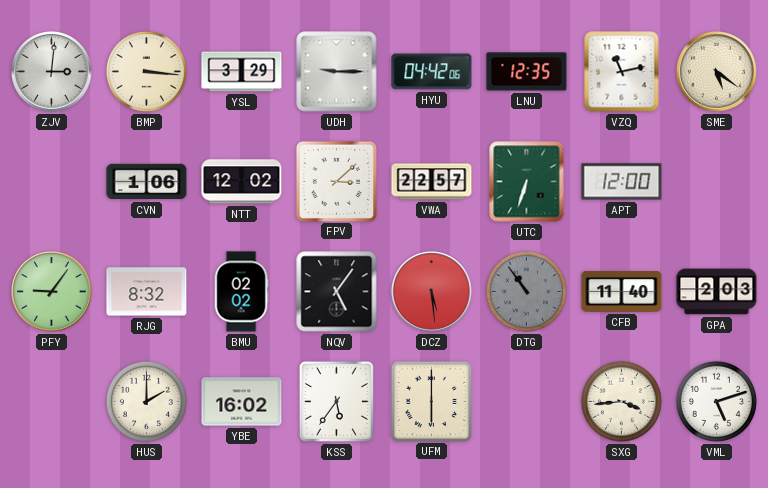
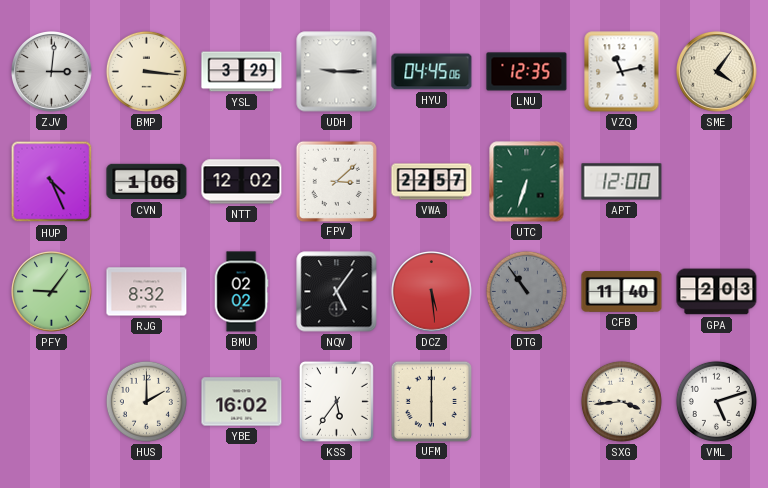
HYU: 04:42 -> 04:45 (432, 72)
SME: 5:21 -> 4:06 (717, 72)
HUP: none -> 4:26 (52, 182)
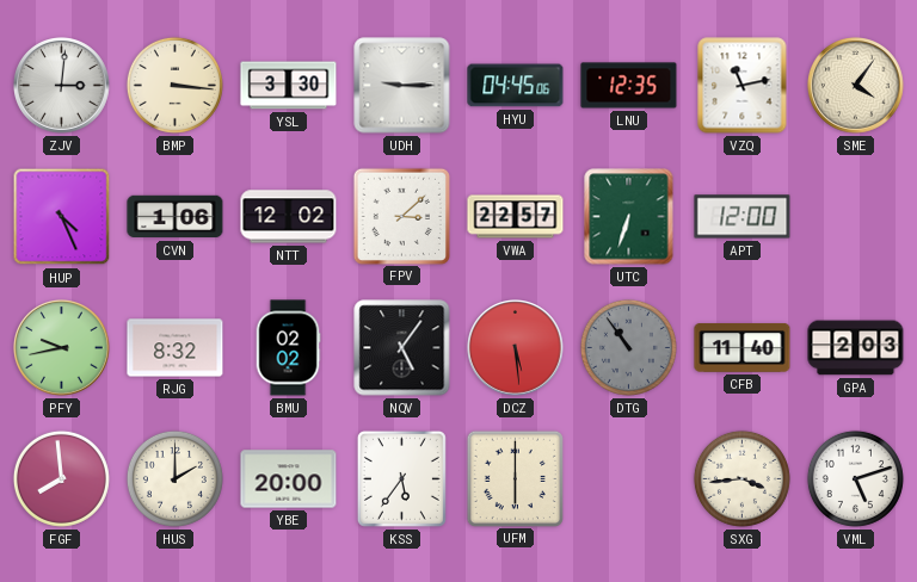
YSL: 3:29 -> 3:30 (289, 86)
PFY: 9:06 -> 9:43 (62, 348)
FGF: none -> 7:59 (61, 478)
YBE: 16:02 -> 20:00 (289, 479)
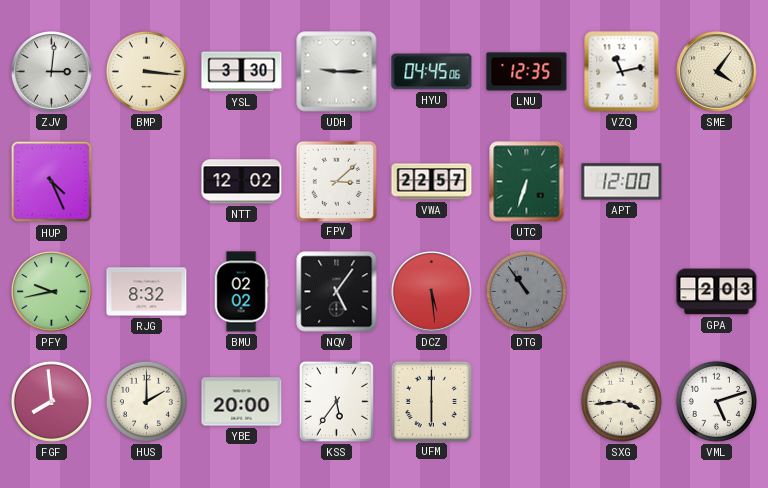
CVN: 1:06 -> none (176, 217)
CFB: 11:40 -> none (743, 348)
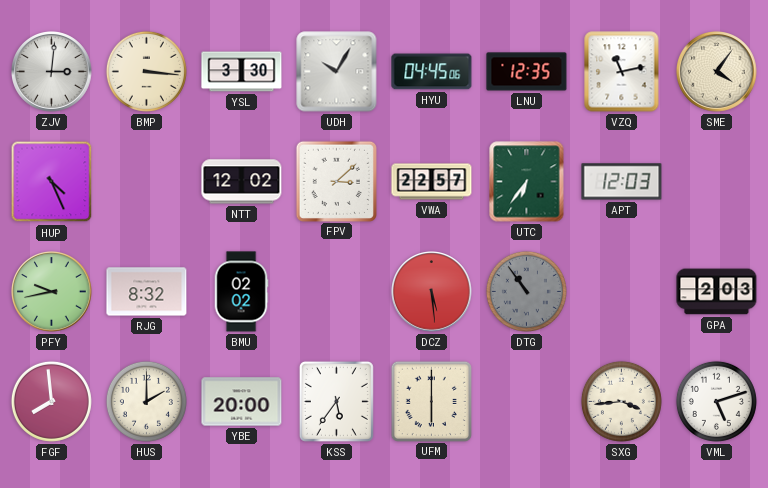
UDH: 9:15 -> 10:05 (337, 72)
UTC: 6:33 -> 6:36 (527, 182)
APT: 12:00 -> 12:03 (622, 182)
NQV: 5:06 -> none (337, 292)
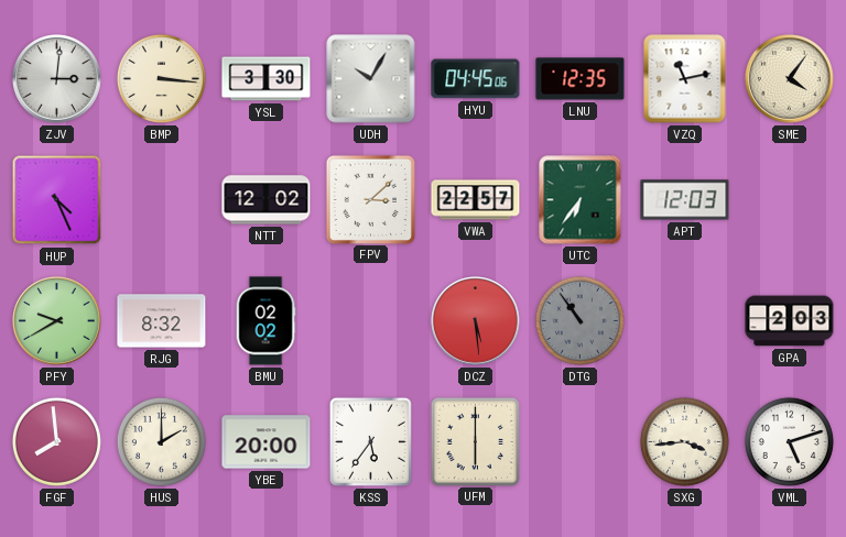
PFY: 9:43 -> 9:40 (57, 321)
